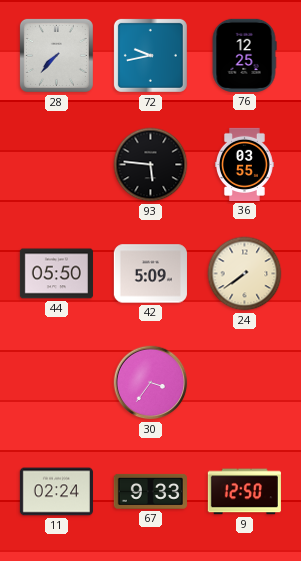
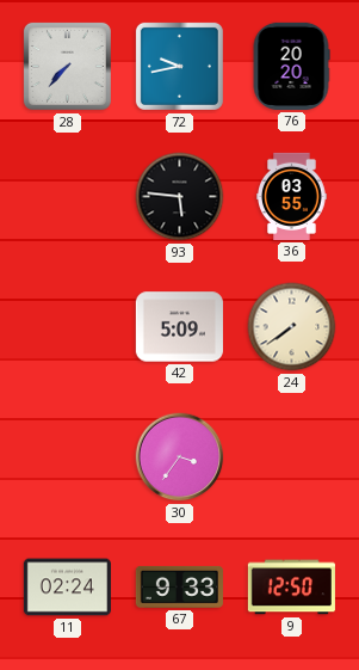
76: 12:25 -> 20:20 (291, 66)
44: 05:50 -> none (56, 274)
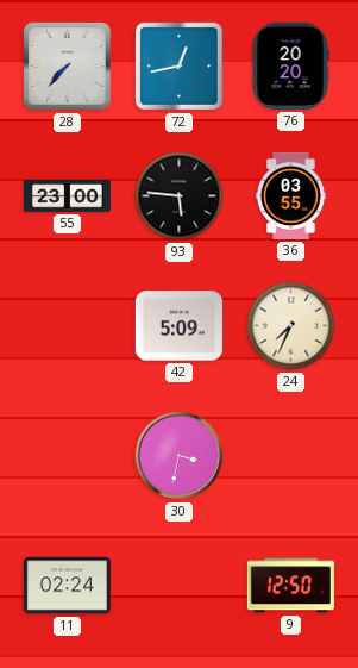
72: 9:43 -> 12:43 (178, 65)
55: none -> 23:00 (67, 196)
24: 7:39 -> 7:34 (291, 326)
30: 3:36 -> 3:32 (180, 456)
67: 9:33 -> none (179, 586)
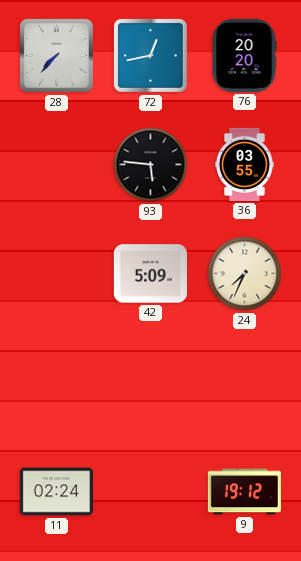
55: 23:00 -> none (67, 196)
30: 3:32 -> none (180, 456)
9: 12:50 -> 19:12 (244, 492)
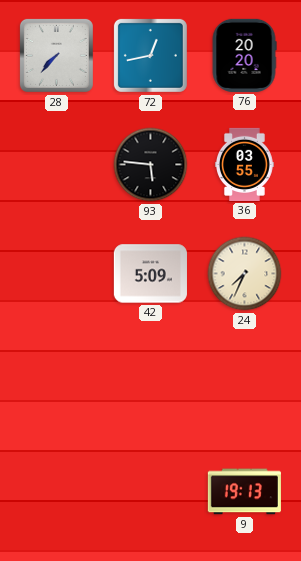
11: 02:24 -> none (56, 492)
9: 19:12 -> 19:13 (244, 492)
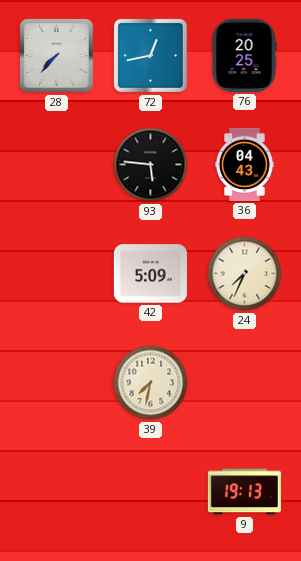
76: 20:20 -> 20:25 (244, 55)
36: 03:55 -> 04:43 (245, 164)
39: none -> 7:32 (151, 383)
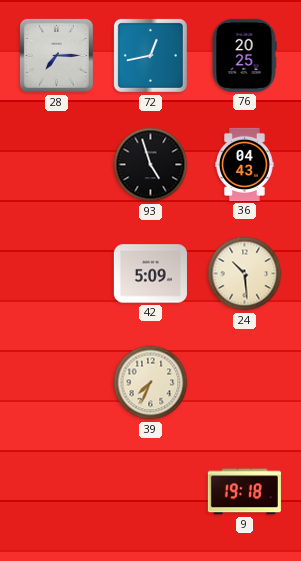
28: 7:37 -> 7:15 (56, 55)
93: 5:46 -> 4:57 (151, 165)
24: 7:34 -> 10:29 (245, 274)
39: 7:32 -> 7:34 (151, 383)
9: 19:13 -> 19:18 (244, 492)
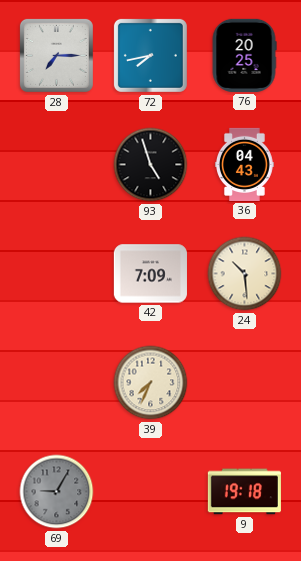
72: 12:43 -> 7:43 (150, 55)
42: 5:09 -> 7:09 (150, 274)
69: none -> 9:05 (57, 492)
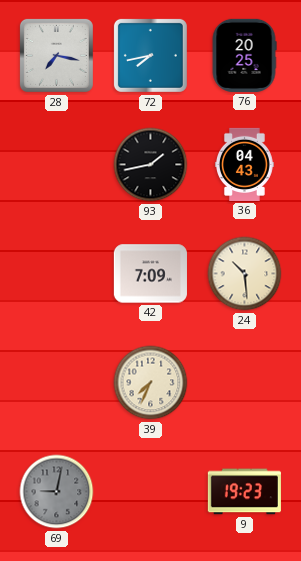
28: 7:15 -> 7:17 (56, 55)
93: 4:57 -> 1:43 (151, 165)
69: 9:05 -> 9:02 (57, 492)
9: 19:18 -> 19:23 (244, 492)
